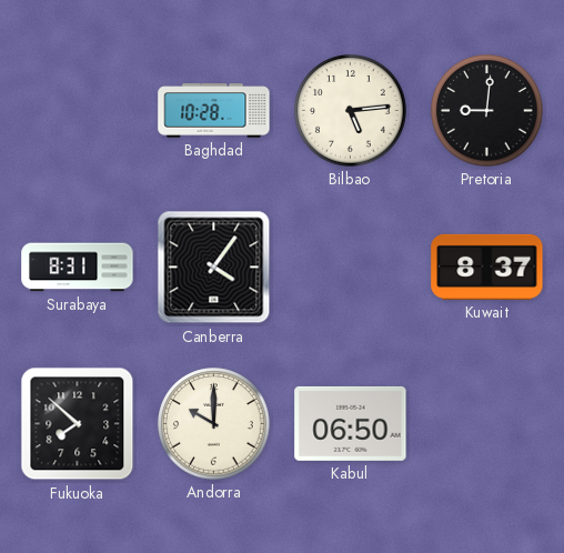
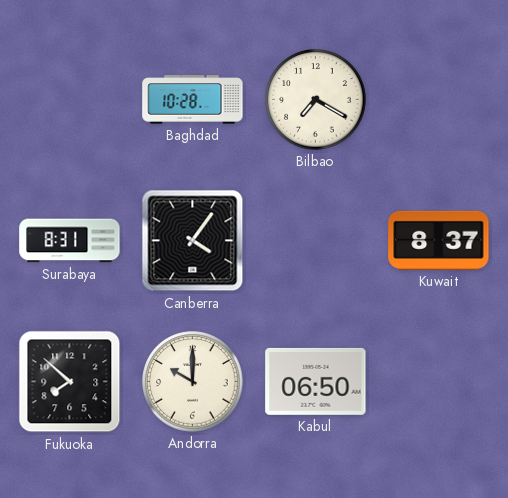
Bilbao: 5:14 -> 7:20 (316, 100)
Pretoria: 9:01 -> none (487, 111)
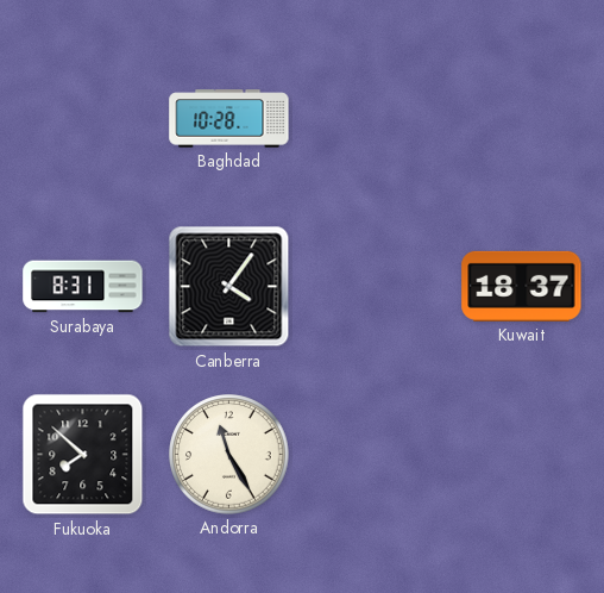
Bilbao: 7:20 -> none (316, 100)
Kuwait: 8:37 -> 18:37 (522, 286)
Andorra: 10:00 -> 11:25 (229, 455)
Kabul: 06:50 -> none (316, 381)
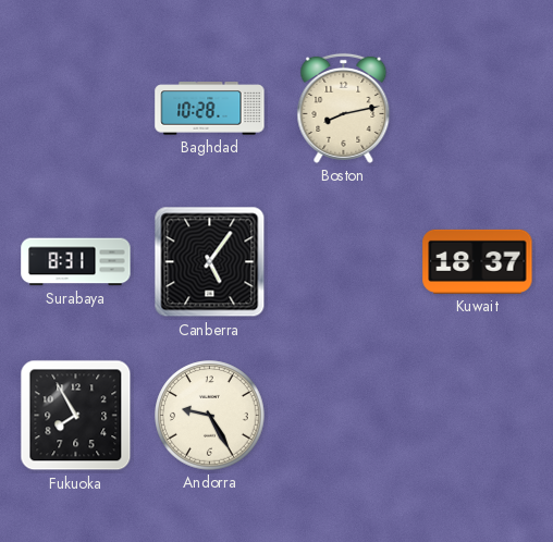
Boston: none -> 8:13 (344, 108)
Canberra: 4:06 -> 5:06 (210, 262)
Fukuoka: 7:52 -> 7:55 (76, 416)
Andorra: 11:25 -> 9:25 (210, 416)
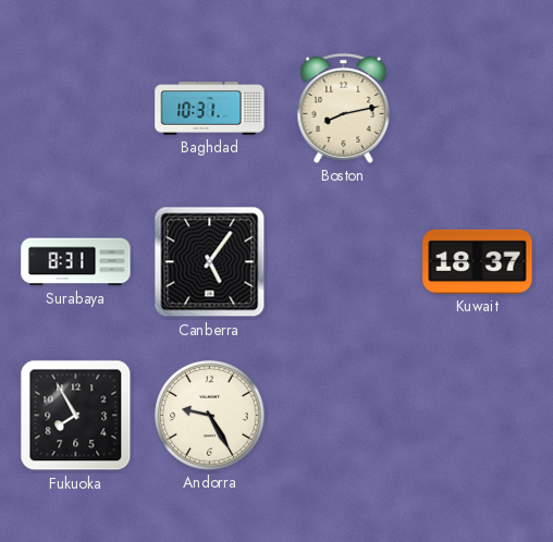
Baghdad: 10:28 -> 10:31 (210, 109)
